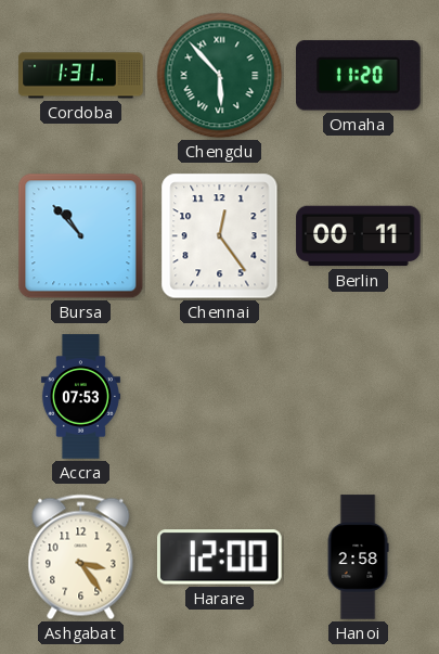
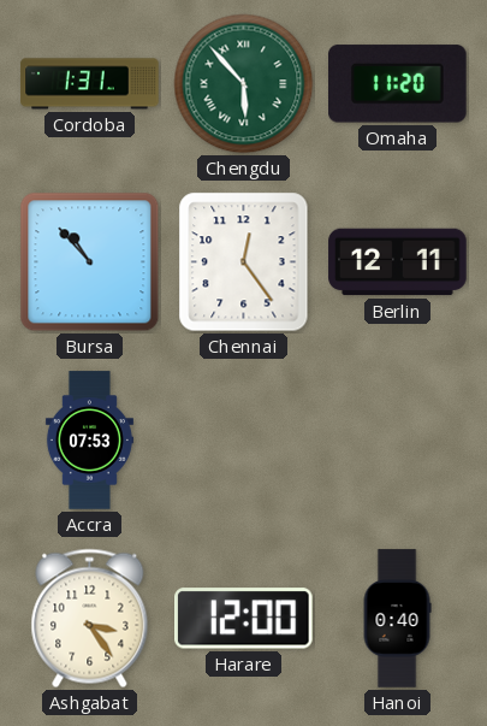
Berlin: 00:11 -> 12:11 (398, 262)
Hanoi: 2:58 -> 0:40 (397, 619)
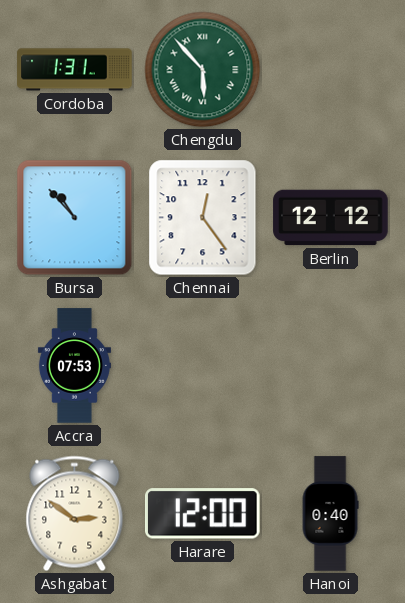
Omaha: 11:20 -> none (398, 84)
Berlin: 12:11 -> 12:12 (331, 218)
Ashgabat: 3:24 -> 2:51 (75, 514)
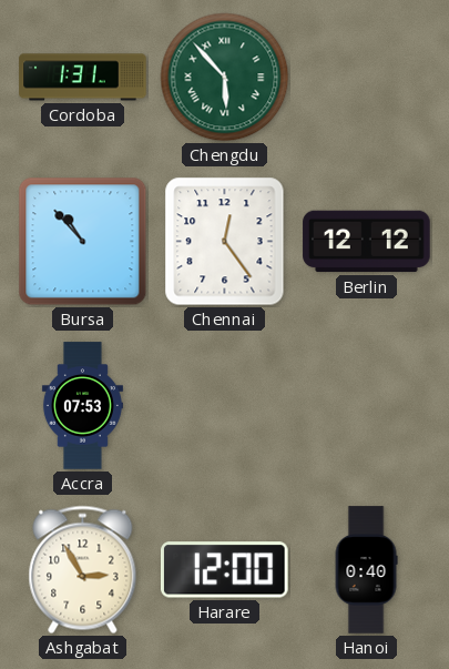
Ashgabat: 2:51 -> 2:55 (83, 570)
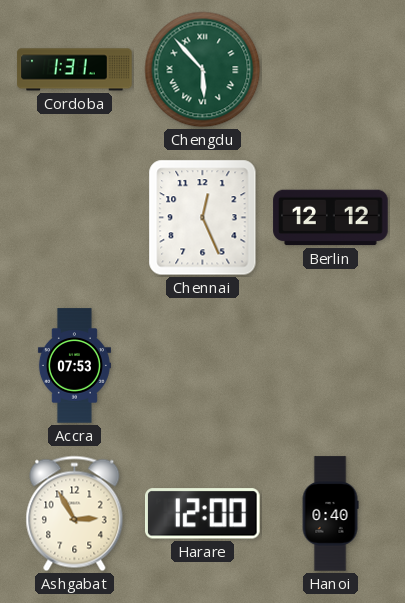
Bursa: 10:53 -> none (83, 242)
Chennai: 12:24 -> 12:26 (203, 218)
